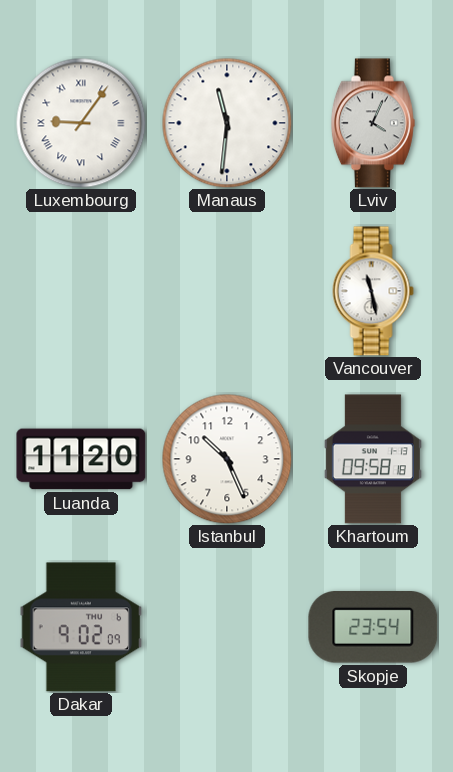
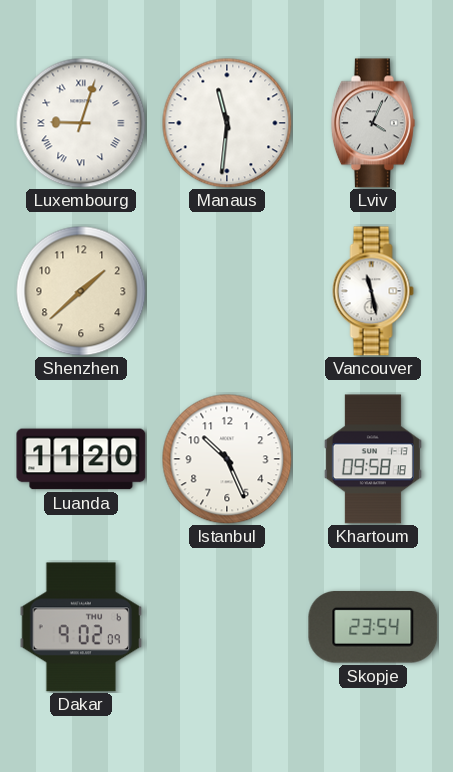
Luxembourg: 9:06 -> 9:03 (81, 123)
Shenzhen: none -> 1:38 (81, 291)
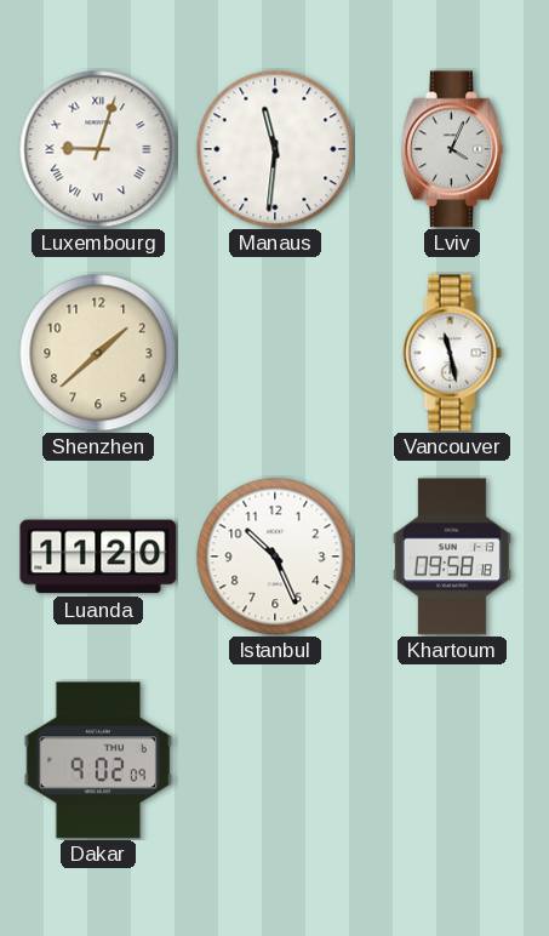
Skopje: 23:54 -> none (373, 627)
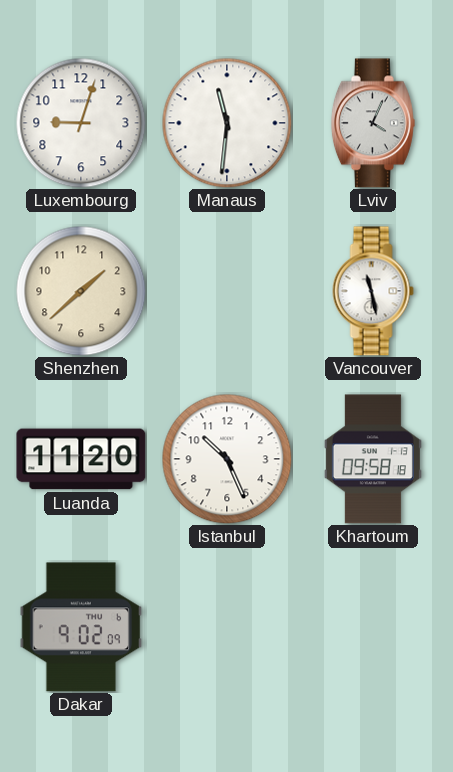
Luxembourg numerals: Roman -> Arabic (81, 123)
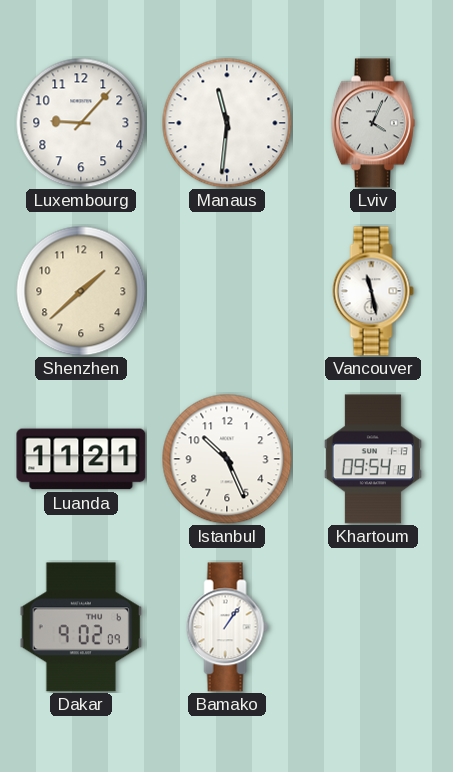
Luxembourg: 9:03 -> 9:07 (81, 123)
Luanda: 11:20 -> 11:21 (81, 459)
Khartoum: 09:58 -> 09:54 (373, 459)
Bamako: none -> 1:06 (227, 627)
